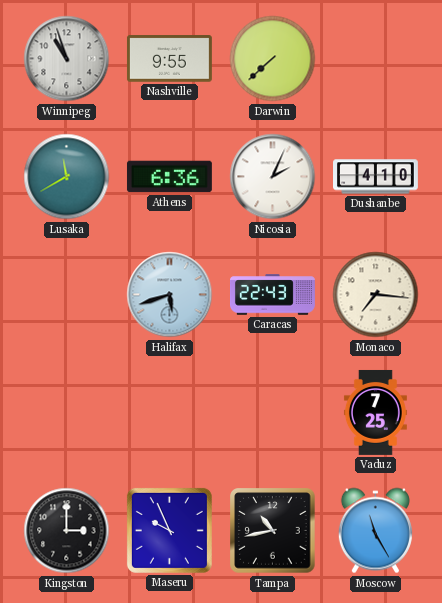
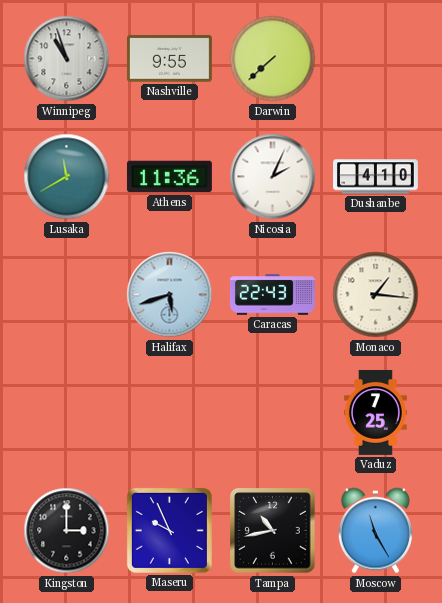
Athens: 6:36 -> 11:36 (169, 177)
Monaco: 7:16 -> 1:16 (376, 295)
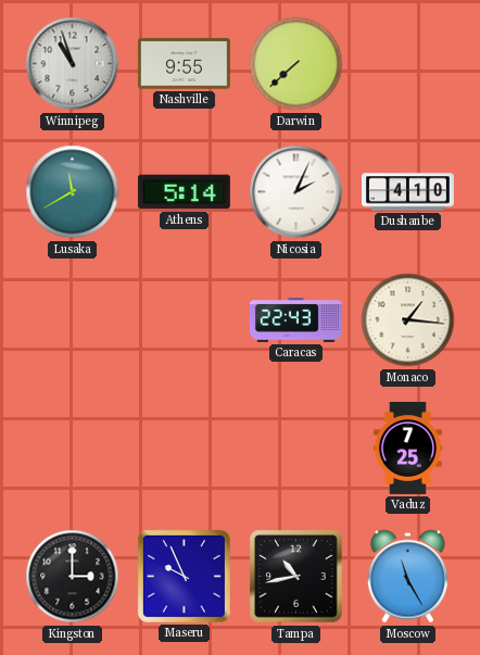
Athens: 11:36 -> 5:14 (184, 192)
Halifax: 5:42 -> none (170, 295)
